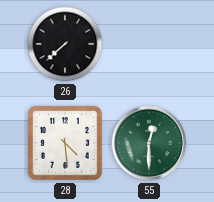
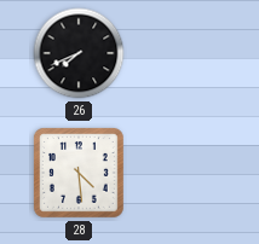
26: 7:38 -> 7:41 (79, 53)
55: 12:30 -> none (149, 143)
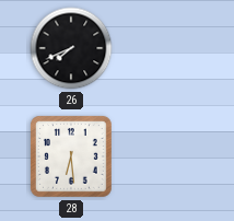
28: 4:29 -> 6:29 (71, 156)
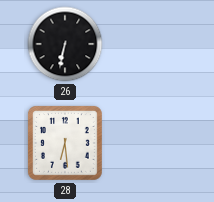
26: 7:41 -> 6:32 (65, 44)
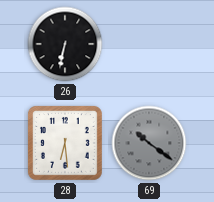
69: none -> 10:21 (149, 143)
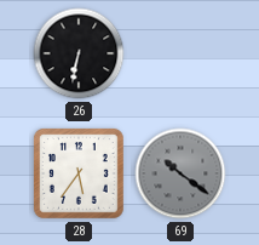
28: 6:29 -> 5:36 (79, 173)
